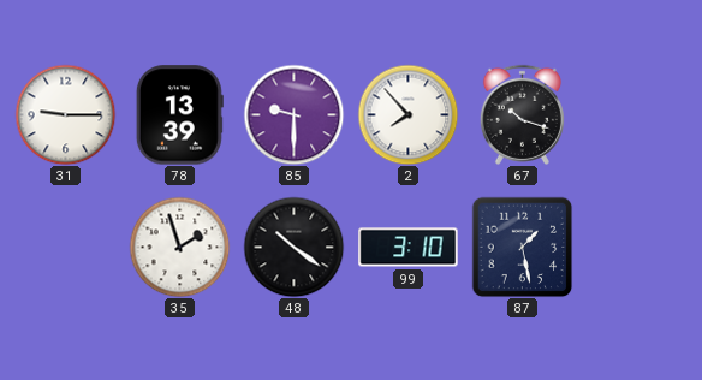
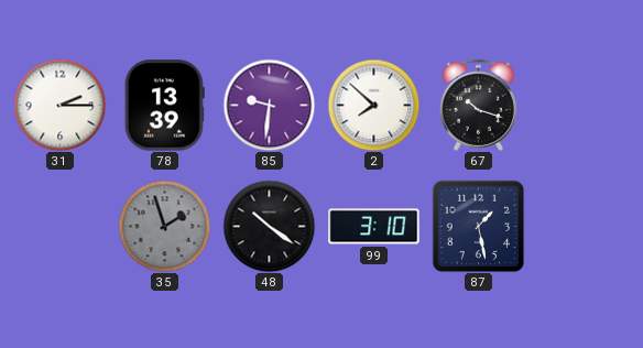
31: 9:15 -> 2:15 (59, 105)
85: 9:30 -> 9:31 (269, 105)
2: 7:53 -> 7:52 (373, 105)
35 dial: white -> grey (164, 226)
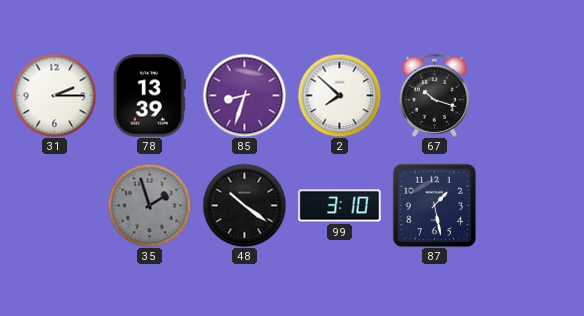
85: 9:31 -> 8:33 (244, 95)
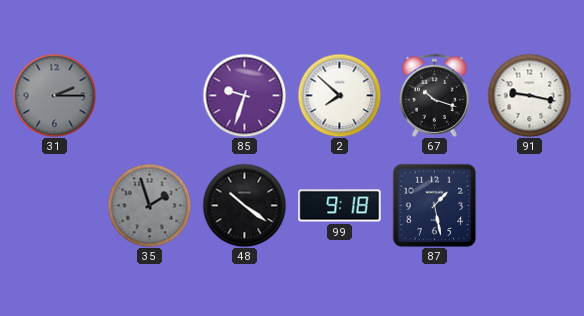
31 dial: white -> grey (54, 95)
78: 13:39 -> none (149, 96)
85: 8:33 -> 9:33 (244, 95)
91: none -> 9:17 (529, 95)
99: 3:10 -> 9:18 (340, 206)
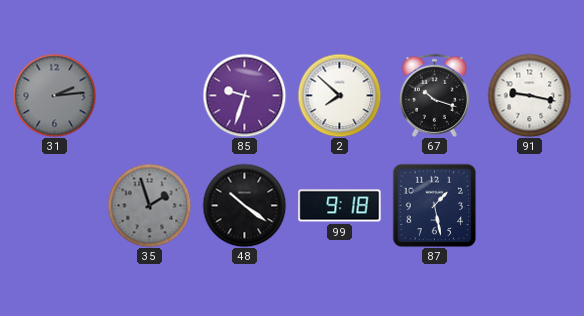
31: 2:15 -> 2:14 (54, 95)
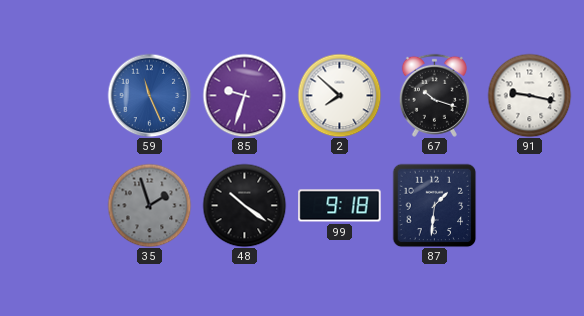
31: 2:14 -> none (54, 95)
59: none -> 11:26 (149, 95)
87: 1:28 -> 1:31 (434, 205)
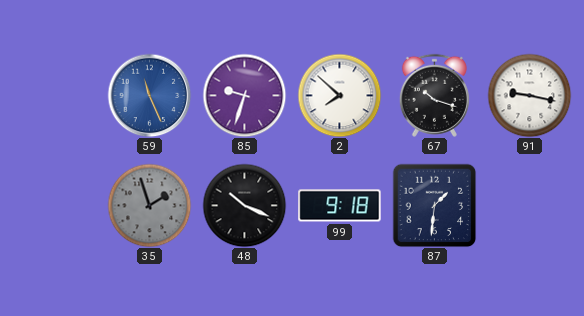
48: 10:21 -> 10:19 (244, 205)
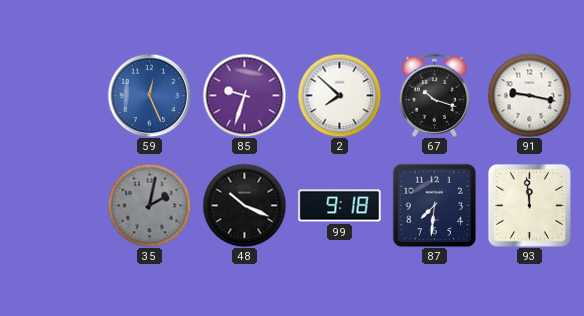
59: 11:26 -> 12:26 (149, 95)
35: 1:57 -> 2:02 (149, 205)
87: 1:31 -> 7:31 (434, 205)
93: none -> 11:59 (529, 205)
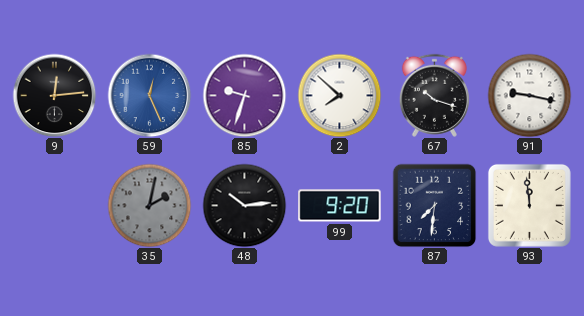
9: none -> 12:14 (54, 95)
48: 10:19 -> 10:14 (244, 205)
99: 9:18 -> 9:20 (340, 206)
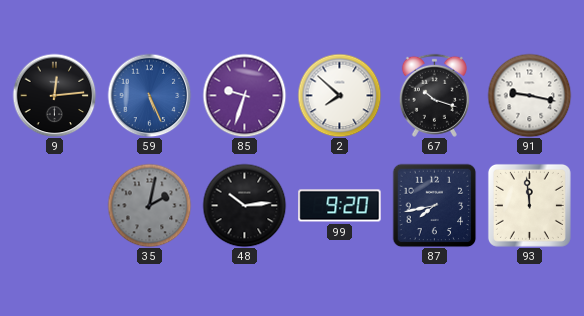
59: 12:26 -> 5:26 (149, 95)
87: 7:31 -> 7:43 (434, 205)
